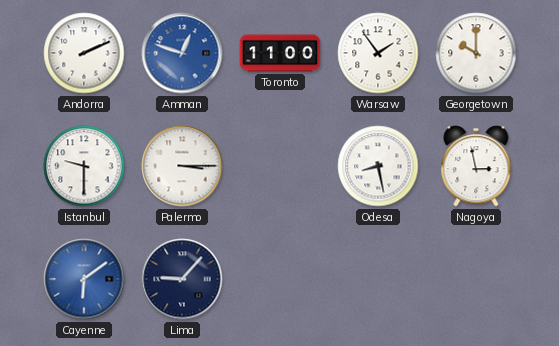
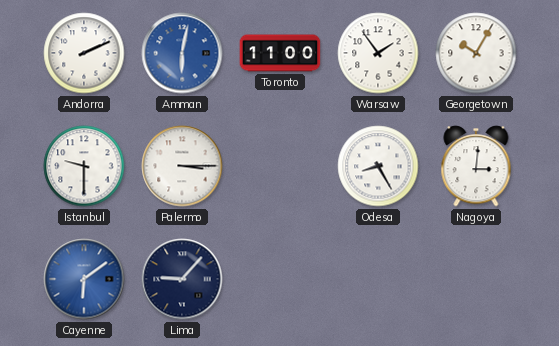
Amman: 12:48 -> 6:02 (182, 53)
Georgetown: 10:00 -> 10:05 (476, 53)
Odesa: 8:28 -> 8:25 (378, 166)
Nagoya: 2:58 -> 3:01 (476, 166)
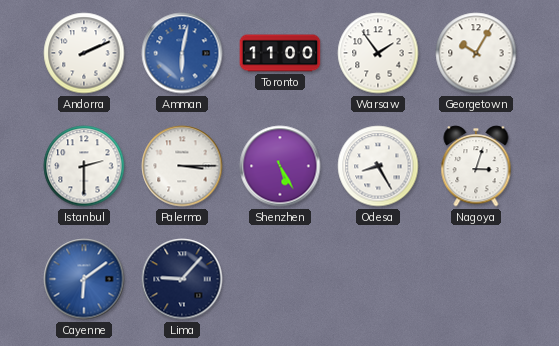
Istanbul: 9:30 -> 2:30 (84, 166)
Shenzhen: none -> 5:25 (280, 166)
Nagoya: 3:01 -> 3:03 (476, 166)
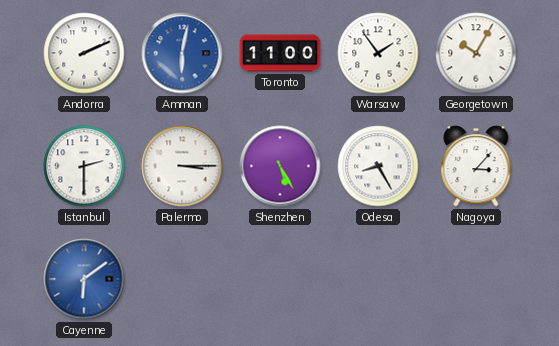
Nagoya: 3:03 -> 3:07 (476, 166)
Lima: 9:07 -> none (182, 279)
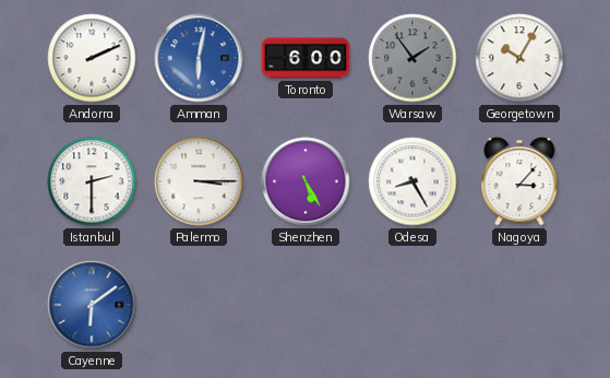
Toronto: 11:00 -> 6:00 (306, 58)
Warsaw dial: white -> grey (412, 58)
